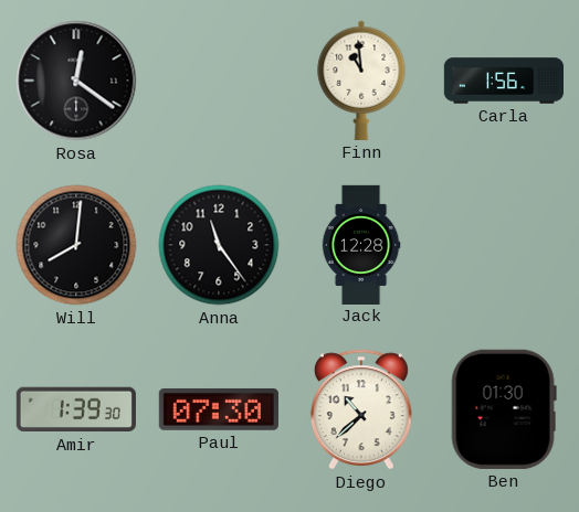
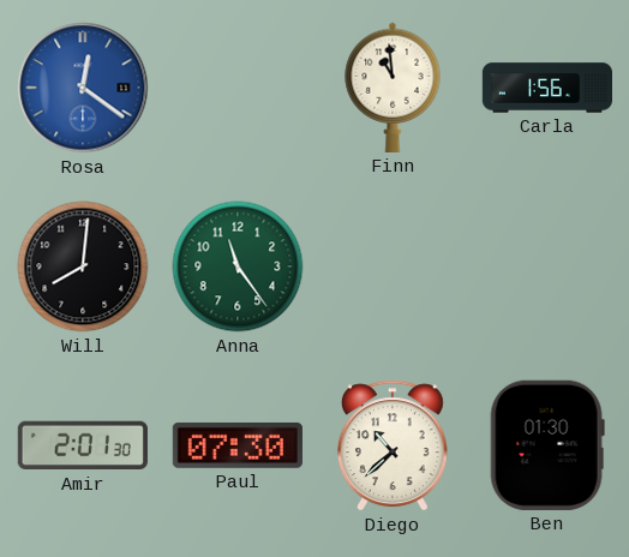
Rosa dial: black -> blue (83, 88)
Anna dial: black -> green (238, 266)
Jack: 12:28 -> none (361, 244)
Amir: 1:39 -> 2:01 (83, 445)
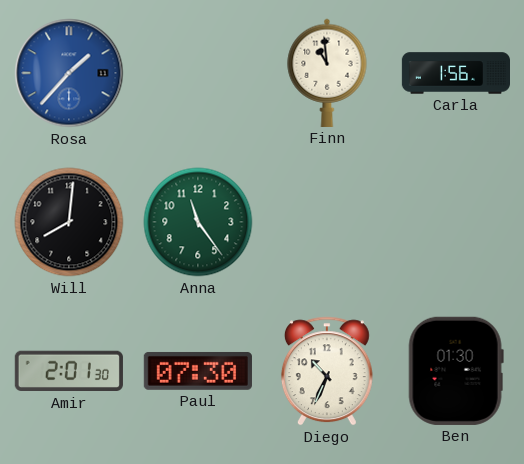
Rosa: 12:21 -> 1:37 (69, 73)
Diego: 10:38 -> 10:34 (327, 371)
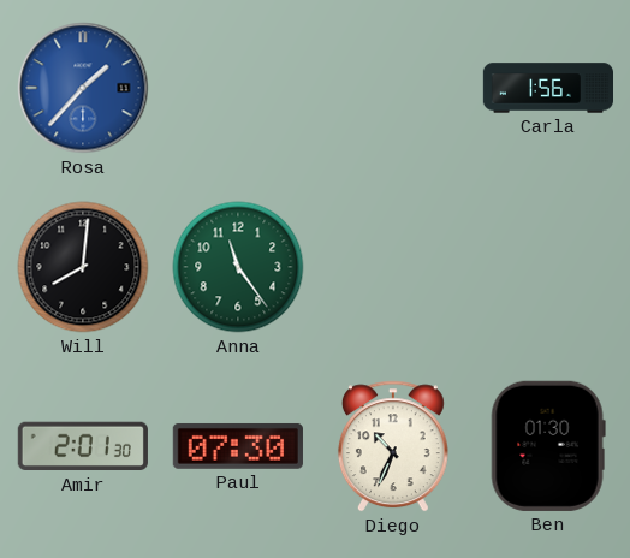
Finn: 10:59 -> none (327, 73)
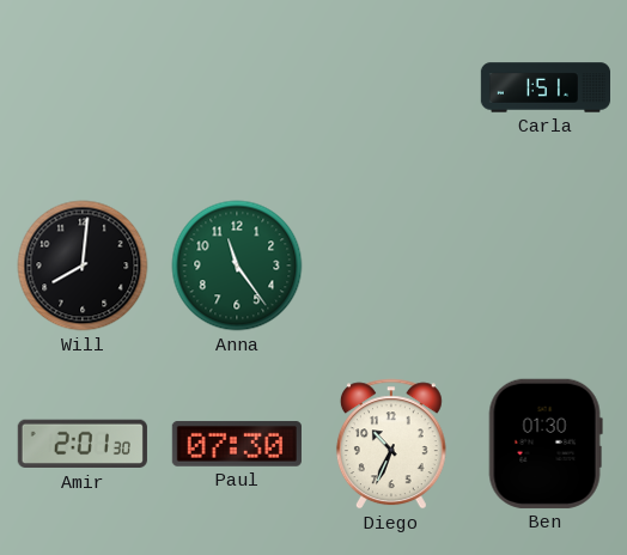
Rosa: 1:37 -> none (83, 88)
Carla: 1:56 -> 1:51 (544, 87)
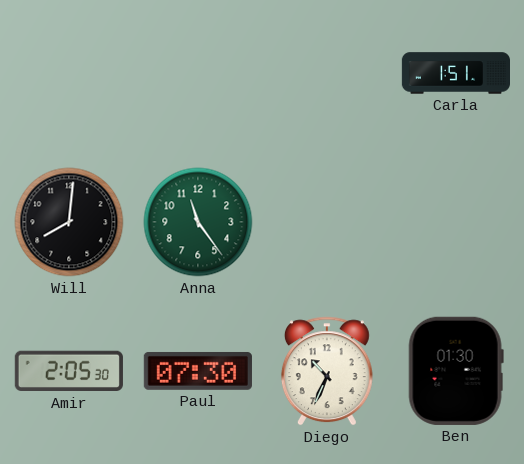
Amir: 2:01 -> 2:05 (69, 371)
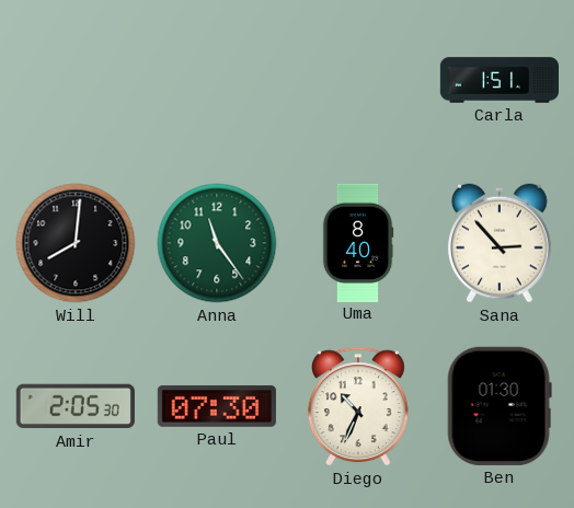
Uma: none -> 8:40 (358, 242)
Sana: none -> 2:53 (500, 243)
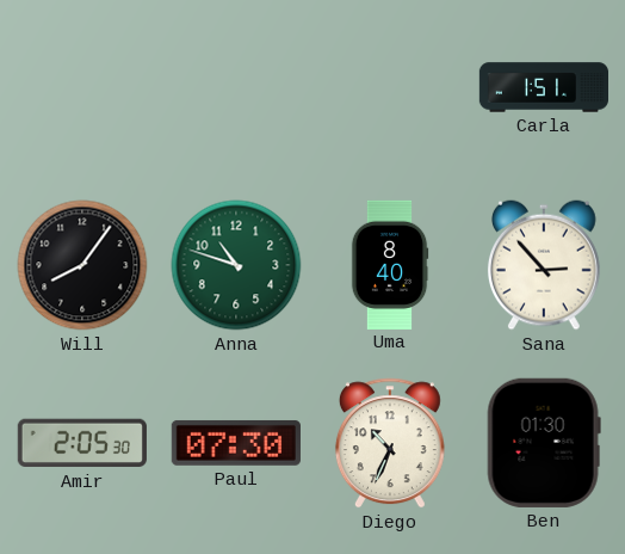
Will: 8:01 -> 8:06 (82, 265)
Anna: 11:24 -> 10:48 (236, 265)
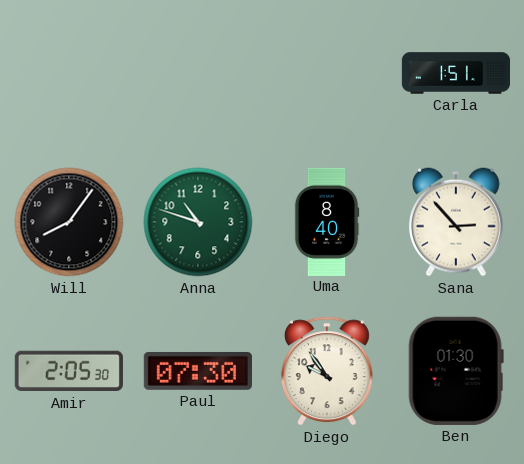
Diego: 10:34 -> 9:54 (327, 371)
